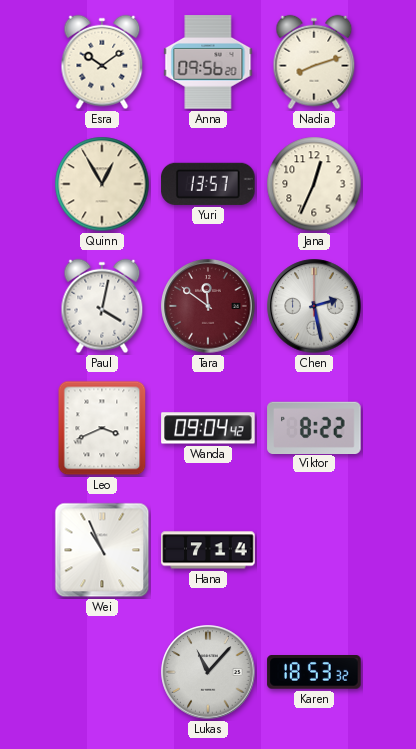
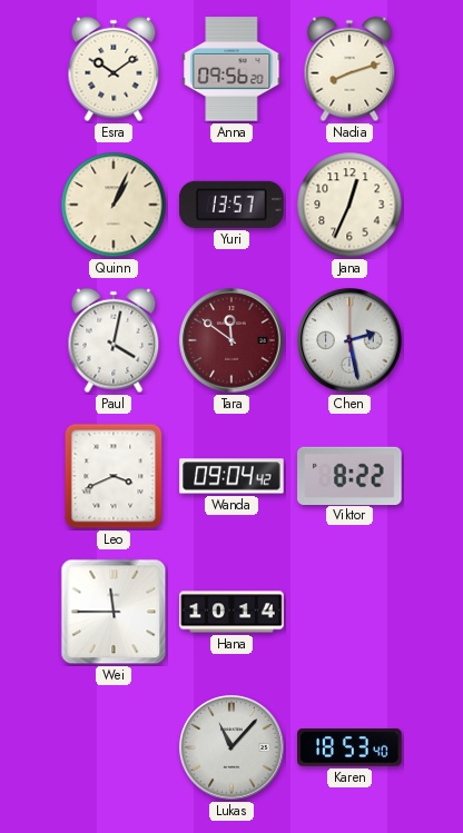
Quinn: 12:55 -> 1:04 (114, 205)
Wei: 10:56 -> 11:45 (114, 612)
Hana: 7:14 -> 10:14 (231, 612)
Karen: 18:53:32 -> 18:53:40 (349, 747)
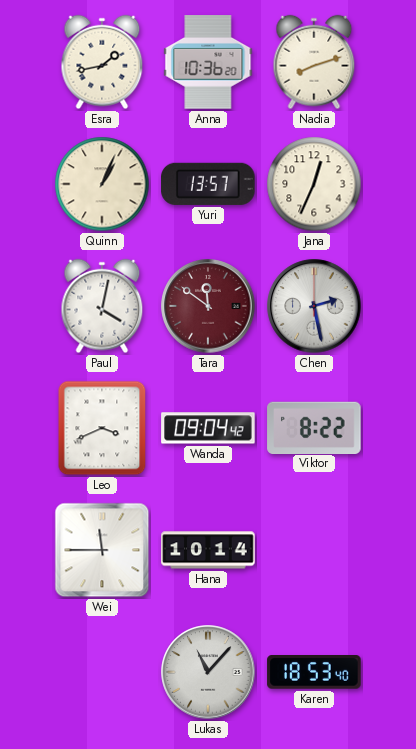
Esra: 10:09 -> 1:43 (102, 62)
Anna: 09:56 -> 10:36 (208, 62)
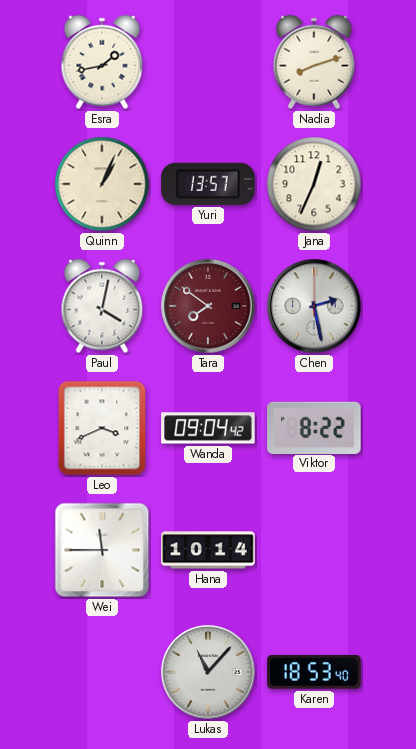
Anna: 10:36 -> none (208, 62)
Tara: 11:51 -> 7:51 (208, 306)
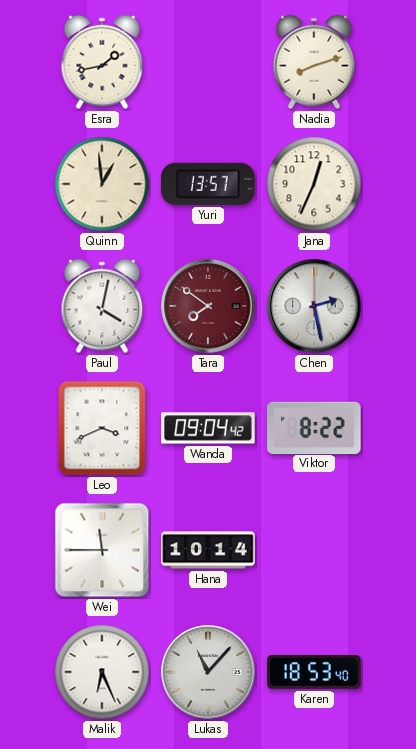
Quinn: 1:04 -> 12:59 (102, 184)
Malik: none -> 6:26 (102, 672)
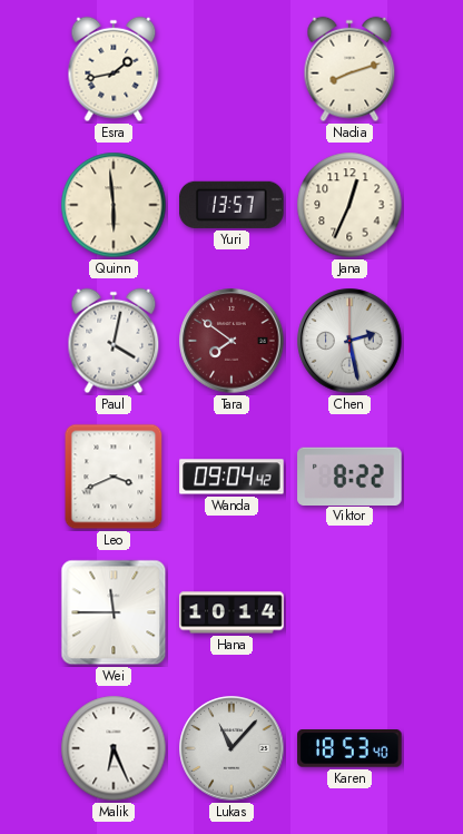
Quinn: 12:59 -> 5:59 (114, 205)
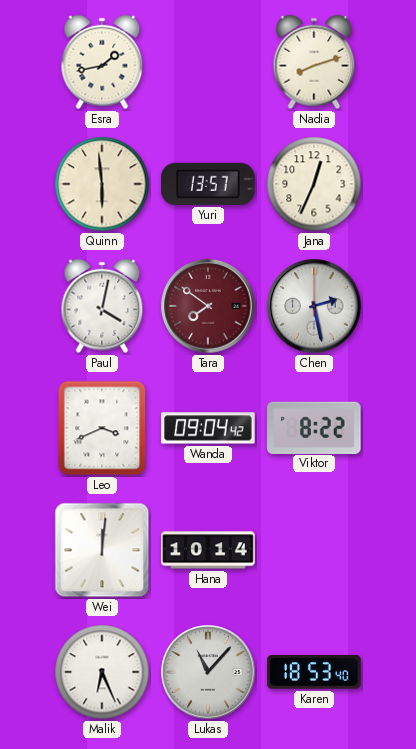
Wei: 11:45 -> 12:01 (102, 550)
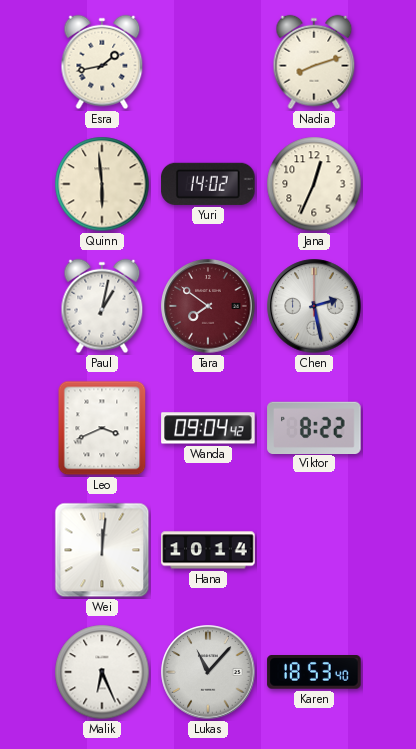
Yuri: 13:57 -> 14:02 (208, 184)
Paul: 4:02 -> 1:02 (102, 306)
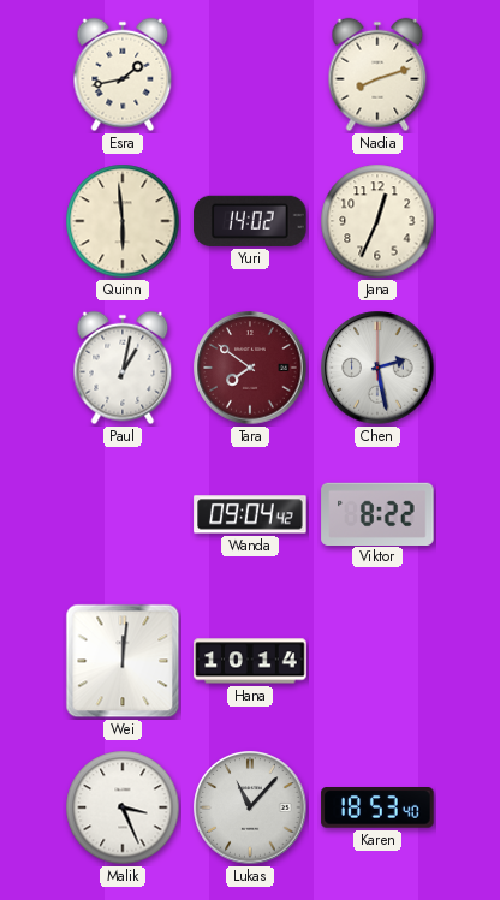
Leo: 3:41 -> none (102, 428)
Malik: 6:26 -> 3:26 (123, 807)
